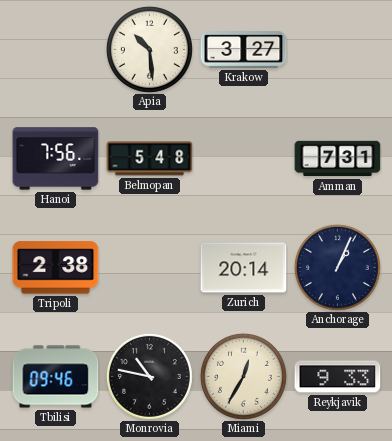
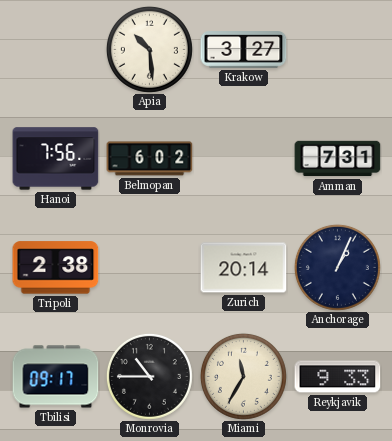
Belmopan: 5:48 -> 6:02 (150, 159)
Tbilisi: 09:46 -> 09:17 (56, 377)
Monrovia: 10:47 -> 10:45 (149, 376)
Miami: 12:35 -> 11:35 (243, 376)
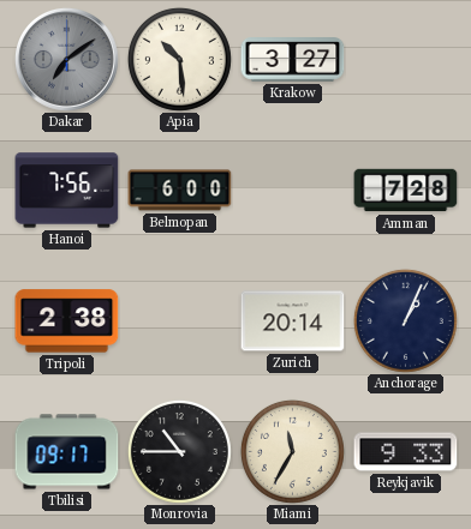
Dakar: none -> 7:09 (66, 59)
Belmopan: 6:02 -> 6:00 (180, 191)
Amman: 7:31 -> 7:28 (406, 191)
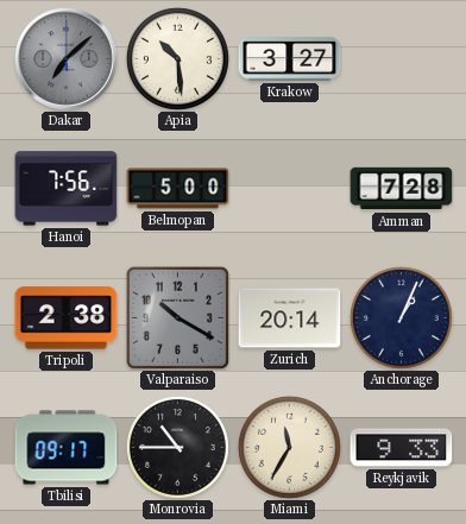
Dakar: 7:09 -> 7:08 (65, 58)
Belmopan: 6:00 -> 5:00 (178, 189)
Valparaiso: none -> 10:20 (177, 317)
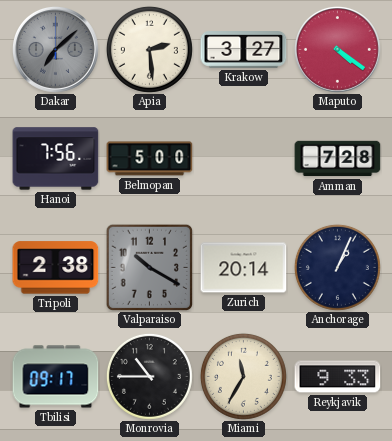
Apia: 10:29 -> 2:29 (149, 49)
Maputo: none -> 4:21 (337, 49)
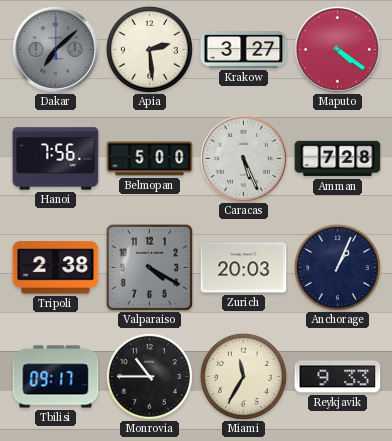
Caracas: none -> 5:26 (243, 158)
Valparaiso: 10:20 -> 4:20 (149, 267)
Zurich: 20:14 -> 20:03 (244, 268)
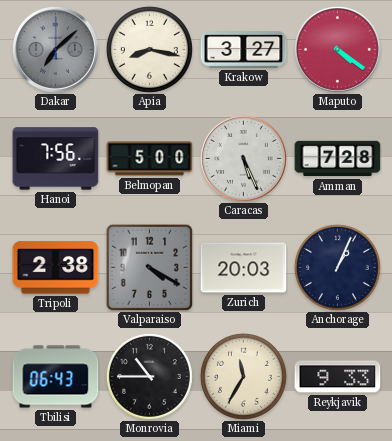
Apia: 2:29 -> 8:17 (149, 49)
Tbilisi: 09:17 -> 06:43 (56, 377)
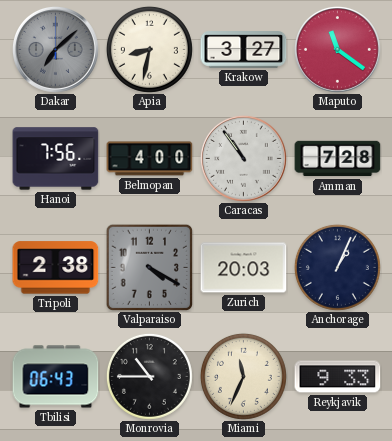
Apia: 8:17 -> 8:32 (149, 49)
Maputo: 4:21 -> 11:21 (337, 49)
Belmopan: 5:00 -> 4:00 (150, 159)
Caracas: 5:26 -> 10:54 (243, 158)
Miami: 11:35 -> 11:34 (243, 376)
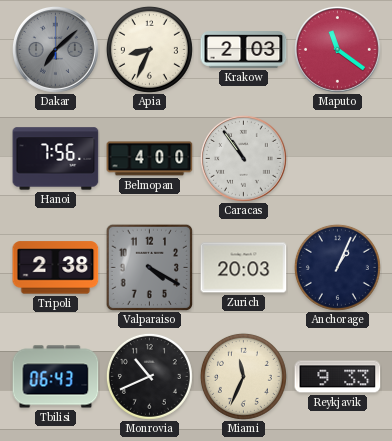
Apia: 8:32 -> 8:34 (149, 49)
Krakow: 3:27 -> 2:03 (244, 50)
Amman: 7:28 -> none (338, 159)
Monrovia: 10:45 -> 10:41 (149, 376)
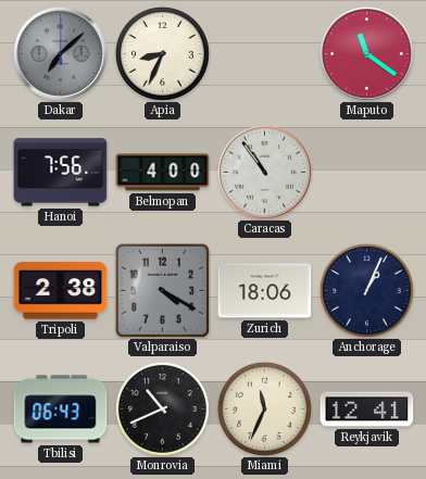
Krakow: 2:03 -> none (244, 50)
Zurich: 20:03 -> 18:06 (265, 291)
Reykjavik: 9:33 -> 12:41 (367, 409)
